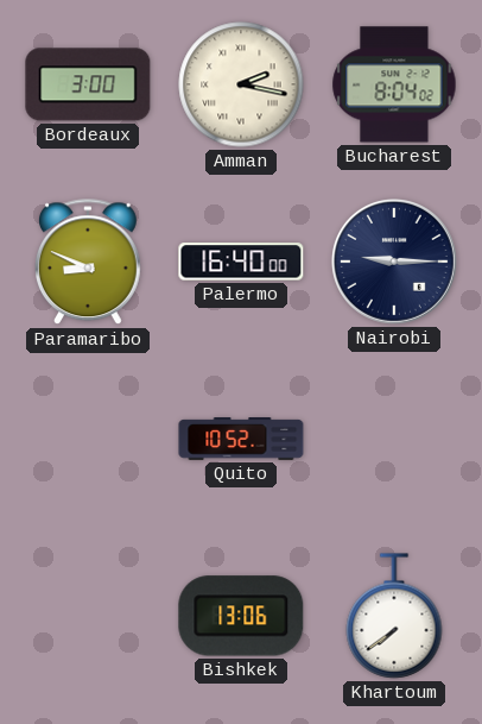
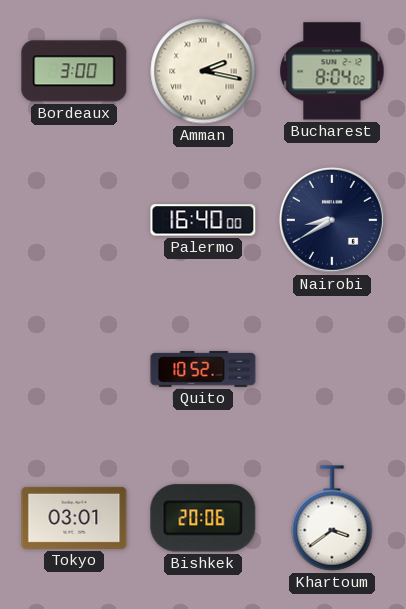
Paramaribo: 8:49 -> none (89, 263)
Nairobi: 9:15 -> 8:40 (332, 220)
Tokyo: none -> 03:01 (74, 518)
Bishkek: 13:06 -> 20:06 (203, 518)
Khartoum: 7:39 -> 3:39 (332, 518)
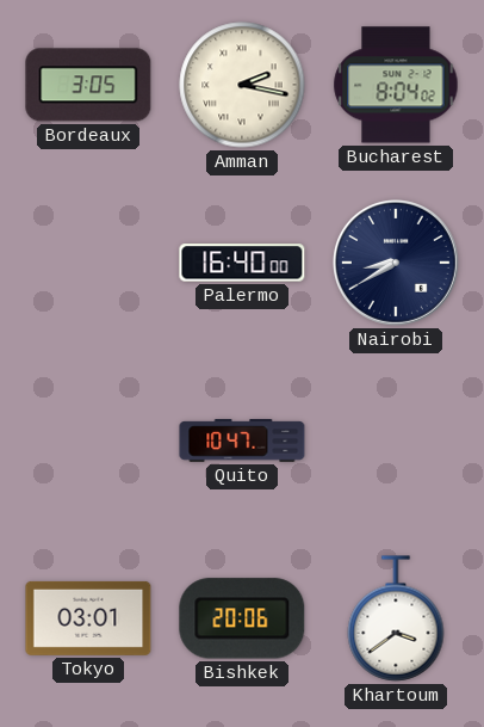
Bordeaux: 3:00 -> 3:05 (88, 85)
Quito: 10:52 -> 10:47 (242, 440)
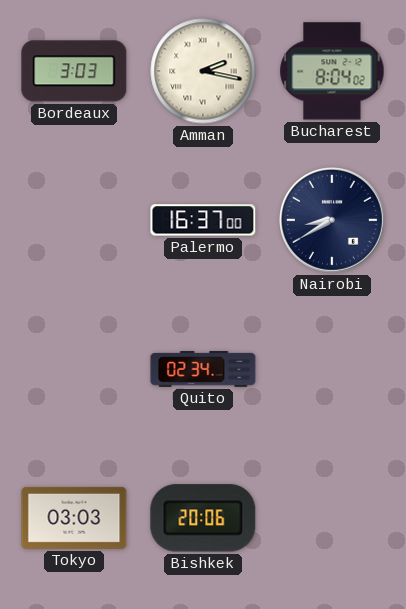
Bordeaux: 3:05 -> 3:03 (74, 71)
Palermo: 16:40 -> 16:37 (203, 220)
Quito: 10:47 -> 02:34 (203, 369)
Tokyo: 03:01 -> 03:03 (74, 518)
Khartoum: 3:39 -> none (396, 618)
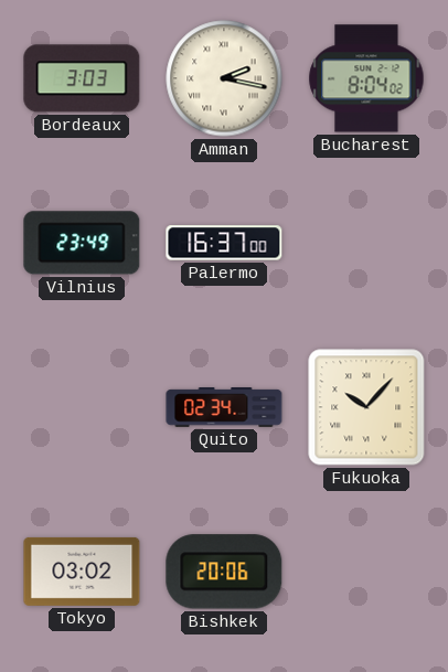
Vilnius: none -> 23:49 (82, 243)
Nairobi: 8:40 -> none (332, 220)
Fukuoka: none -> 10:07 (366, 407)
Tokyo: 03:03 -> 03:02 (82, 572)
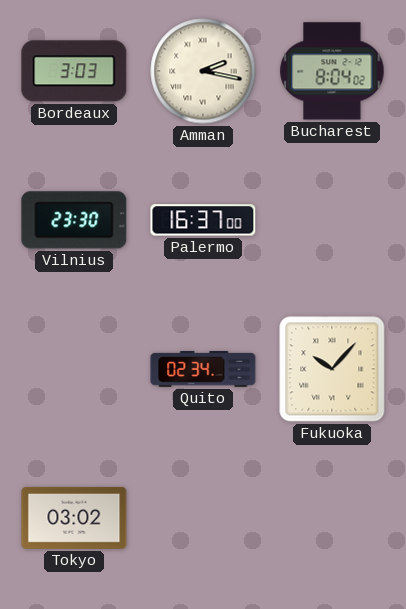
Vilnius: 23:49 -> 23:30 (74, 220)
Bishkek: 20:06 -> none (224, 572)
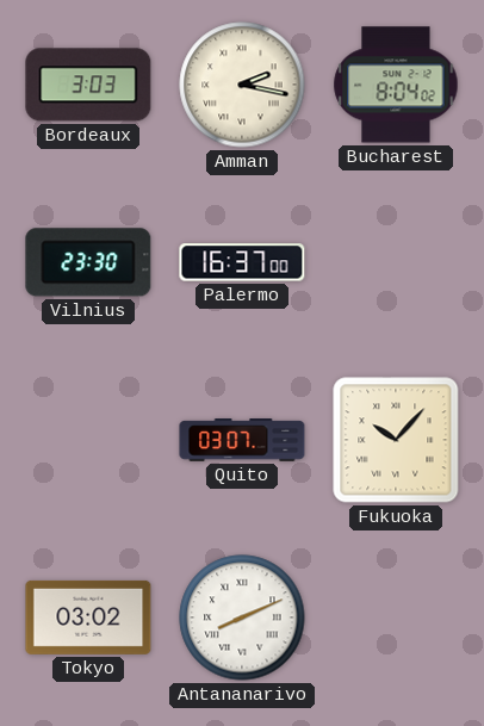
Quito: 02:34 -> 03:07 (242, 440)
Antananarivo: none -> 8:11 (242, 618)
